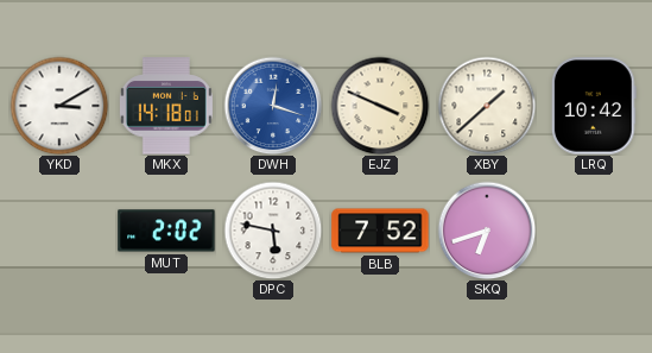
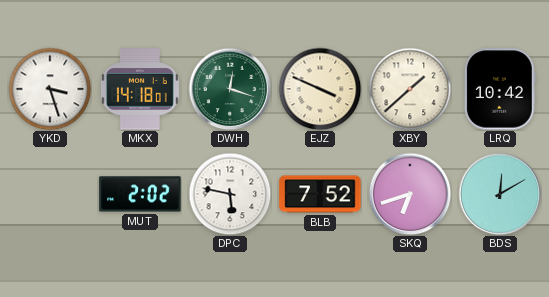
YKD: 3:10 -> 3:27 (50, 89)
DWH dial: blue -> green (230, 89)
BDS: none -> 12:10 (500, 194)
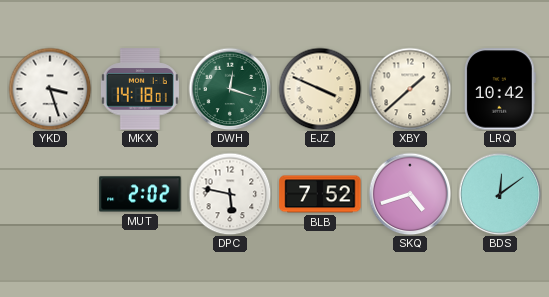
SKQ: 6:42 -> 4:42 (410, 194)
BDS: 12:10 -> 12:09 (500, 194)
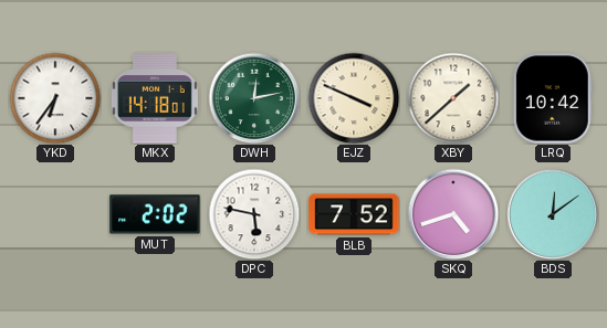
YKD: 3:27 -> 6:36 (55, 98)
DWH: 12:18 -> 12:13 (254, 98)
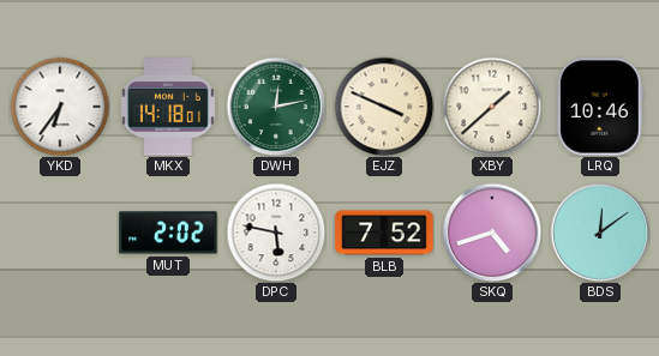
LRQ: 10:42 -> 10:46 (600, 107)
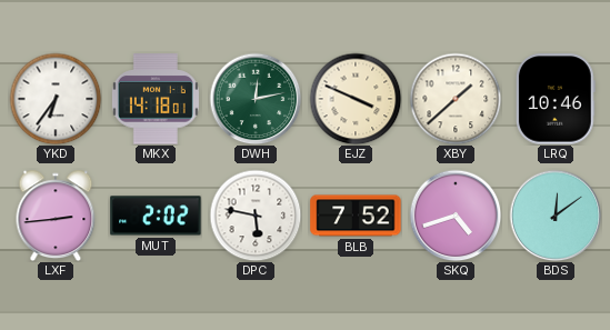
LXF: none -> 2:44 (56, 216)
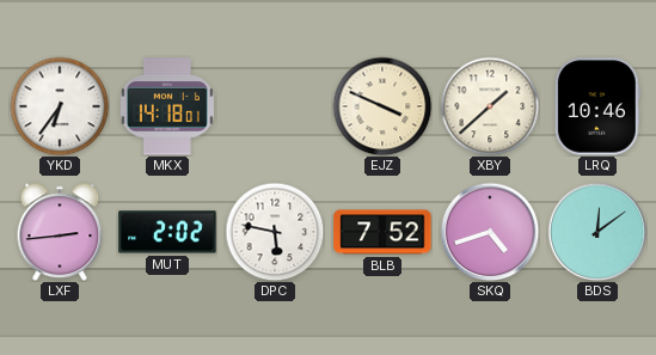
DWH: 12:13 -> none (256, 99)
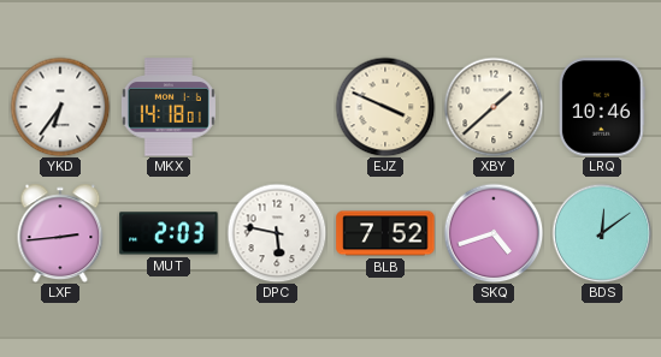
MUT: 2:02 -> 2:03 (169, 233)
